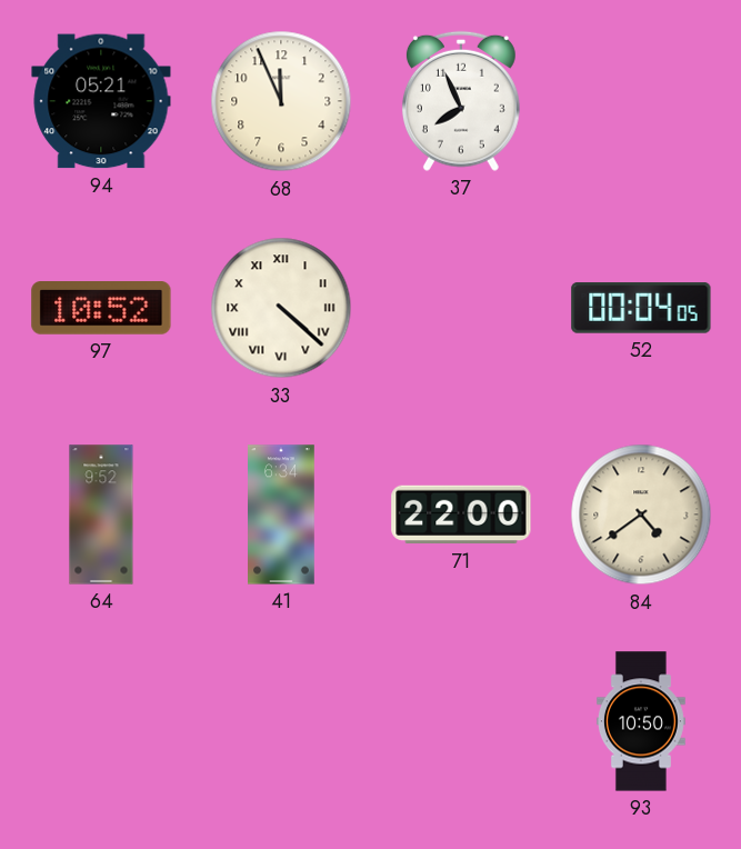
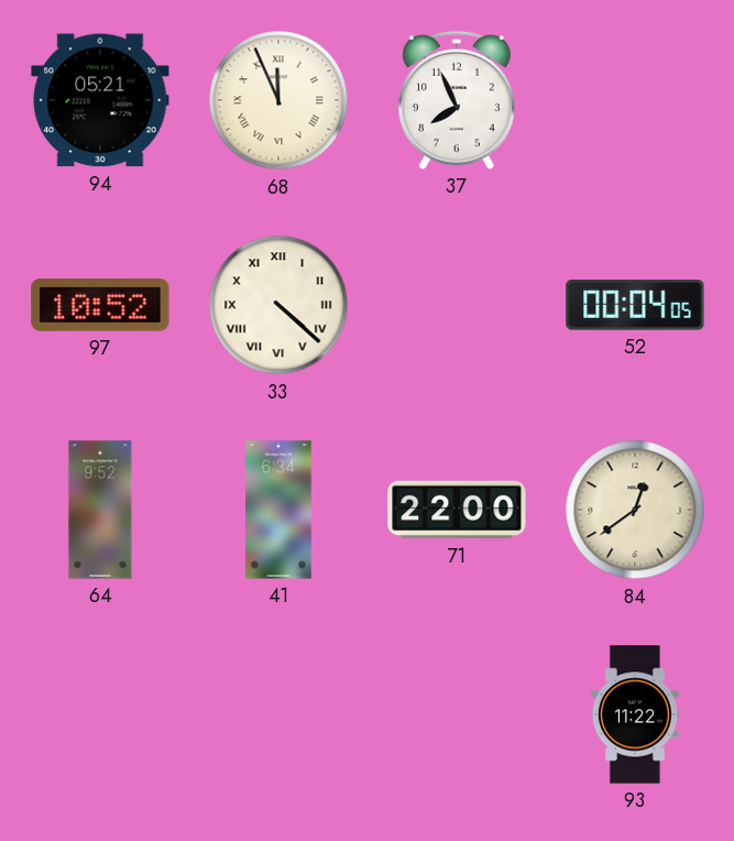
68 numerals: Arabic -> Roman (278, 100)
84: 4:39 -> 12:39 (635, 510)
93: 10:50 -> 11:22 (635, 714)
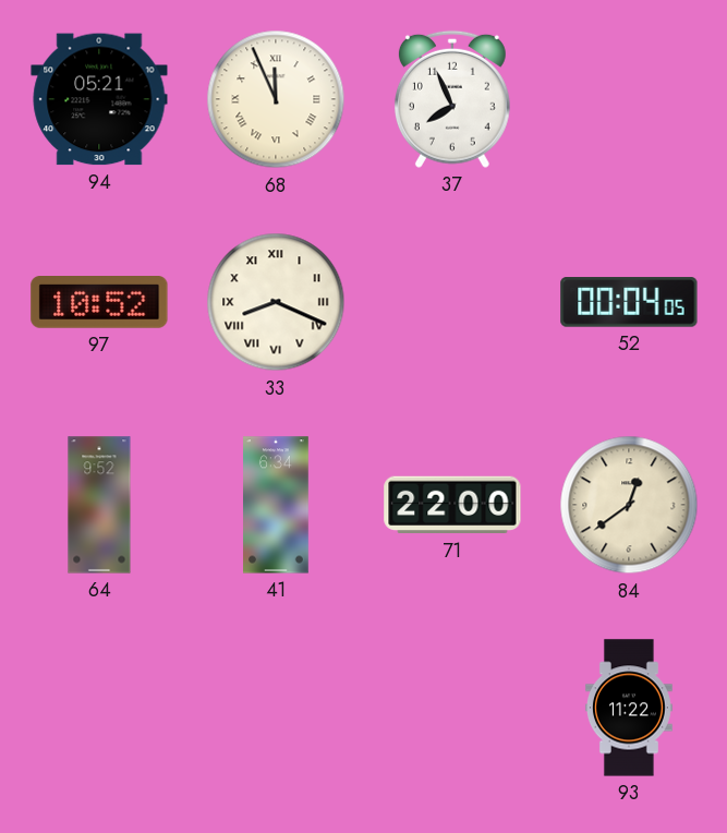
33: 4:22 -> 8:19 (276, 302)
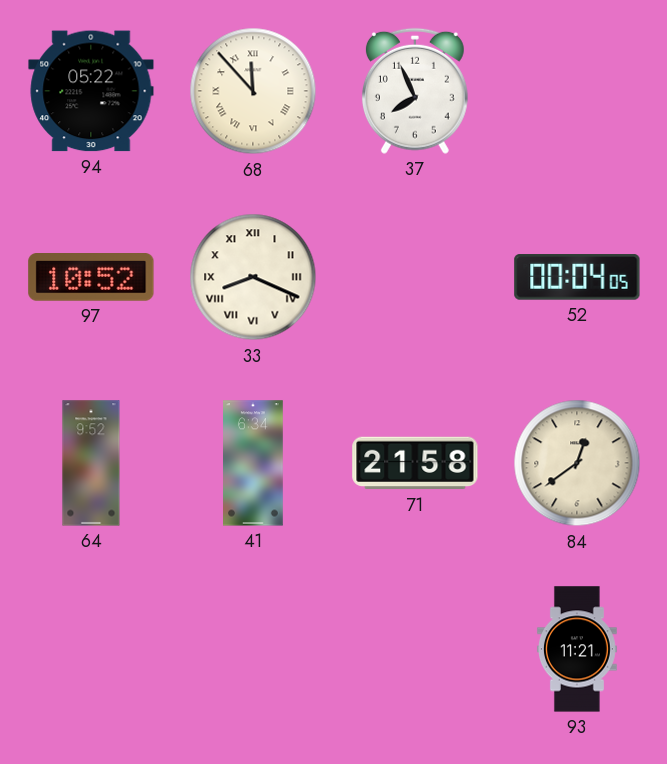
94: 05:21 -> 05:22 (91, 91)
68: 11:56 -> 11:53 (253, 91)
71: 22:00 -> 21:58 (415, 463)
93: 11:22 -> 11:21 (577, 649)
